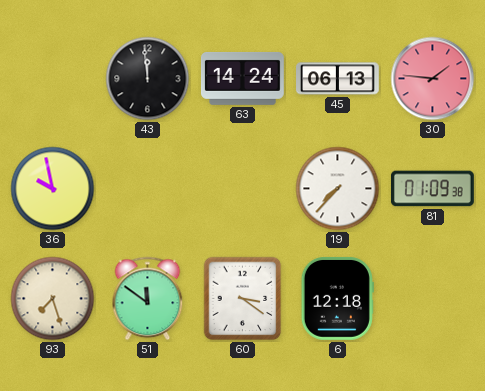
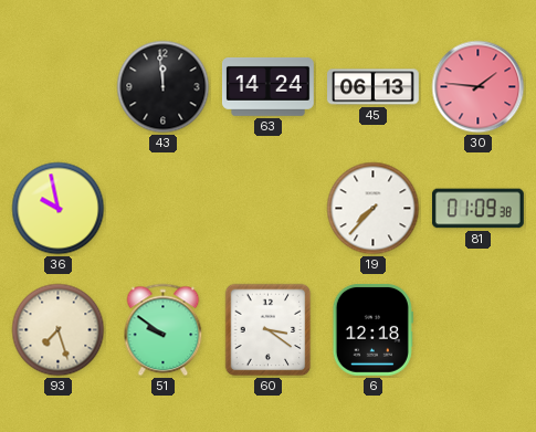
51: 11:51 -> 9:51 (164, 330)
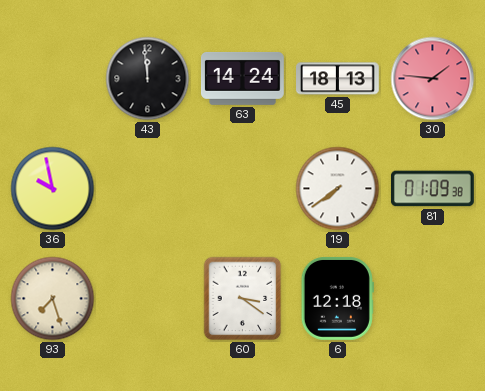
45: 06:13 -> 18:13 (338, 79)
19: 7:37 -> 7:39 (338, 189)
51: 9:51 -> none (164, 330)
